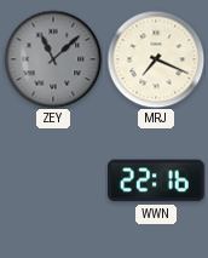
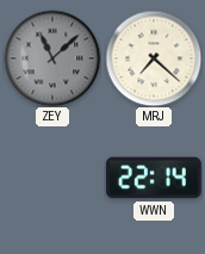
MRJ: 7:19 -> 7:22 (154, 58)
WWN: 22:16 -> 22:14 (154, 178)
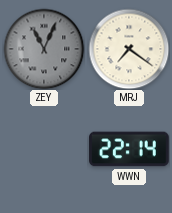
ZEY: 11:08 -> 11:04 (44, 49)
MRJ: 7:22 -> 7:21 (129, 49)
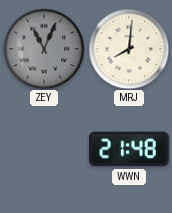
MRJ: 7:21 -> 8:01 (129, 49)
WWN: 22:14 -> 21:48 (129, 149)
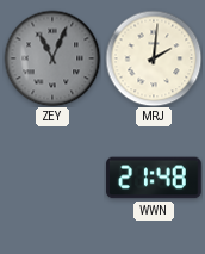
MRJ: 8:01 -> 2:01 (154, 58)
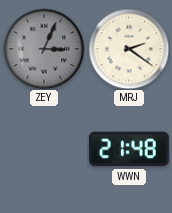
ZEY: 11:04 -> 3:04 (44, 49)
MRJ: 2:01 -> 2:21 (129, 49)
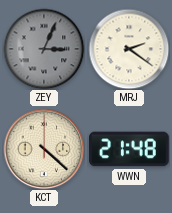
KCT: none -> 4:22 (44, 149)
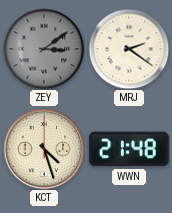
ZEY: 3:04 -> 3:09 (44, 49)
KCT: 4:22 -> 4:27 (44, 149)
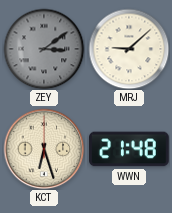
MRJ: 2:21 -> 9:08 (129, 49)
KCT: 4:27 -> 6:27 (44, 149)
